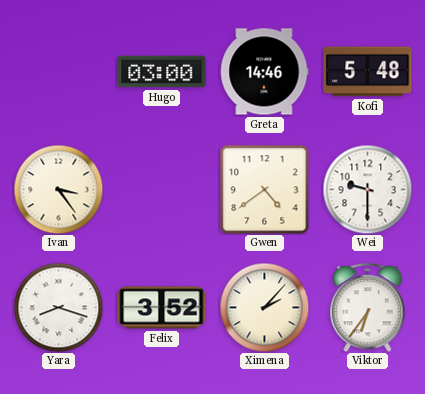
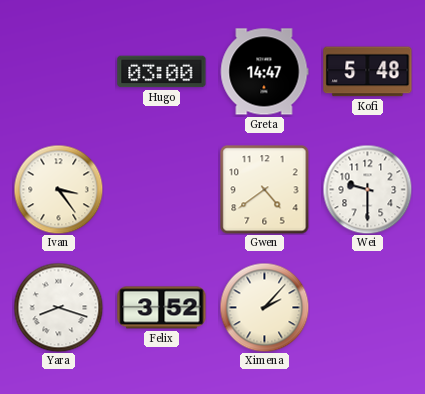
Greta: 14:46 -> 14:47 (264, 72)
Viktor: 6:36 -> none (368, 308)
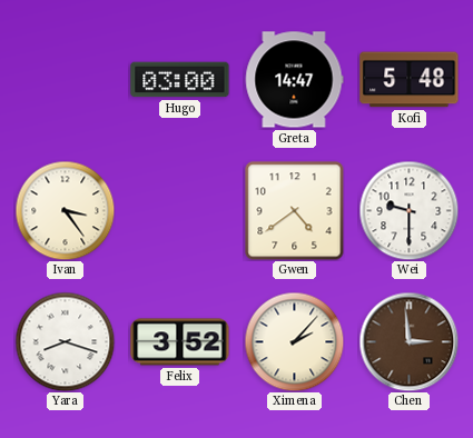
Chen: none -> 2:59 (408, 341)
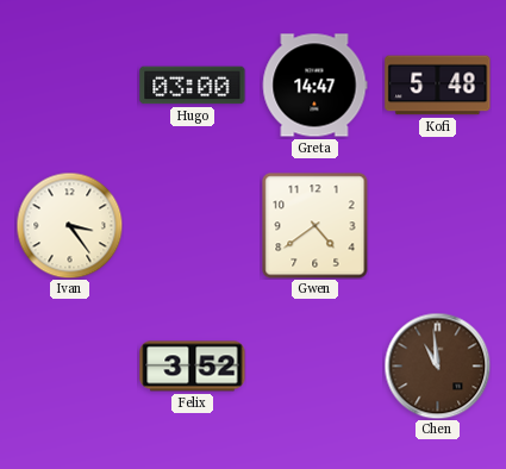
Wei: 9:30 -> none (408, 210)
Yara: 8:18 -> none (65, 341)
Ximena: 2:07 -> none (294, 341)
Chen: 2:59 -> 10:59 (437, 365)
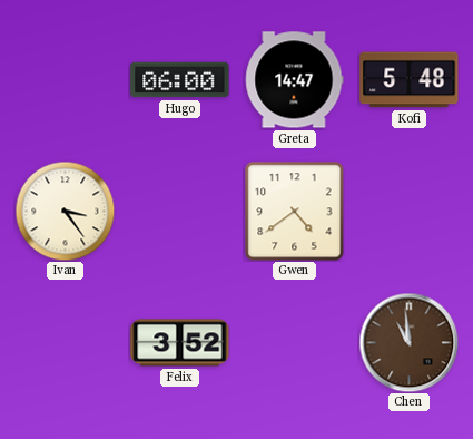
Hugo: 03:00 -> 06:00 (180, 80)
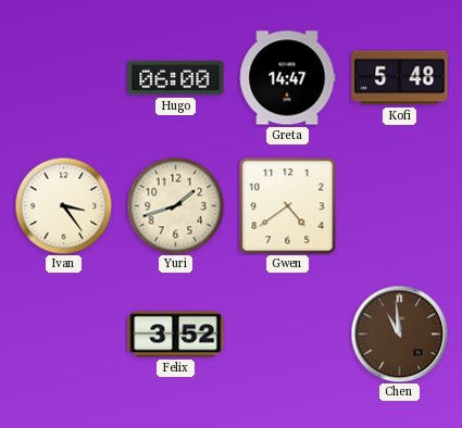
Yuri: none -> 1:42 (175, 205)
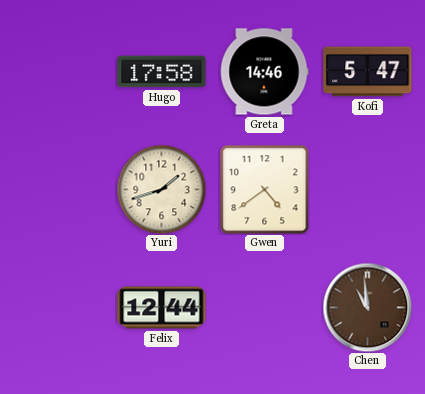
Hugo: 06:00 -> 17:58 (162, 72)
Greta: 14:47 -> 14:46 (264, 72)
Kofi: 5:48 -> 5:47 (368, 72)
Ivan: 3:24 -> none (63, 205)
Felix: 3:52 -> 12:44 (162, 308)
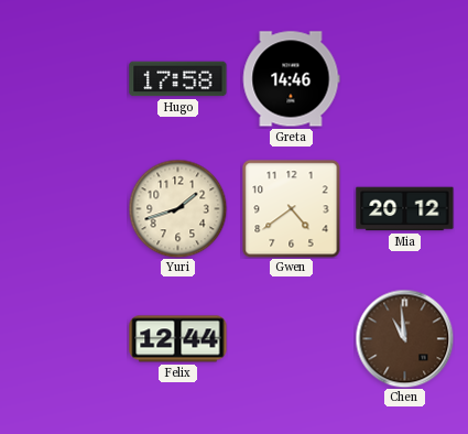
Kofi: 5:47 -> none (368, 72)
Mia: none -> 20:12 (405, 209)
